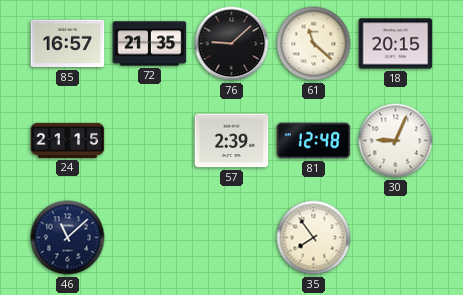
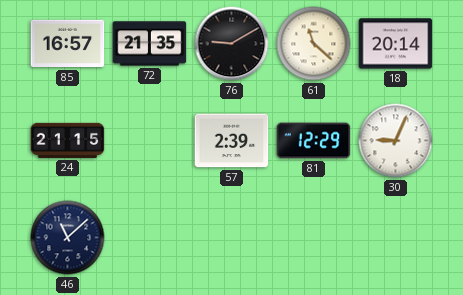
76: 9:08 -> 9:10 (232, 44)
18: 20:15 -> 20:14 (396, 44)
81: 12:48 -> 12:29 (314, 141)
35: 7:54 -> none (314, 238)
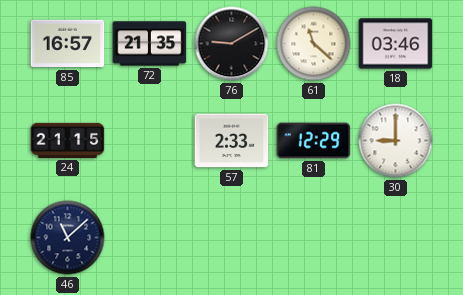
18: 20:14 -> 03:46 (396, 44)
57: 2:39 -> 2:33 (232, 141)
30: 9:04 -> 9:00 (396, 141)
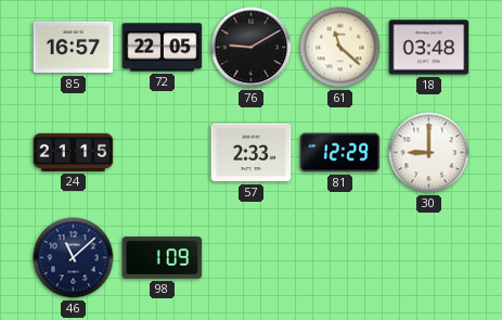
72: 21:35 -> 22:05 (163, 48)
18: 03:46 -> 03:48 (429, 48)
98: none -> 1:09 (163, 258)
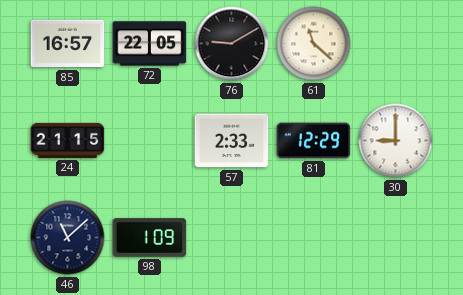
18: 03:48 -> none (429, 48)
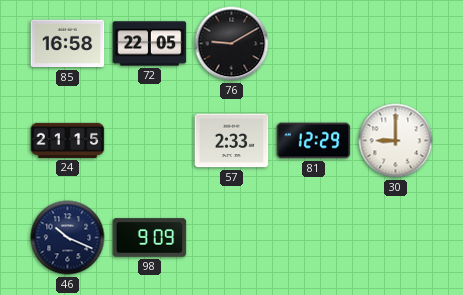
85: 16:57 -> 16:58 (68, 44)
61: 11:22 -> none (314, 44)
46: 11:08 -> 10:19 (68, 238)
98: 1:09 -> 9:09 (150, 238)
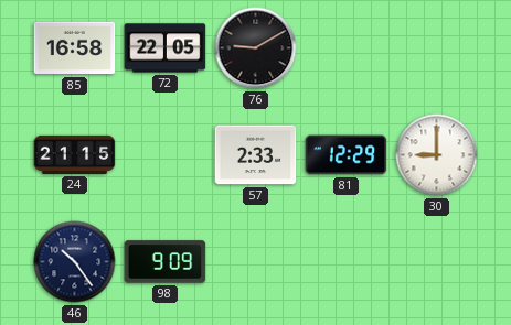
46: 10:19 -> 10:24 (75, 262)
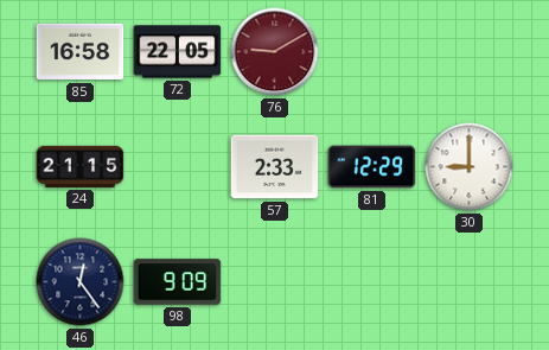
76 dial: black -> burgundy (275, 52)
46: 10:24 -> 12:24 (81, 282)
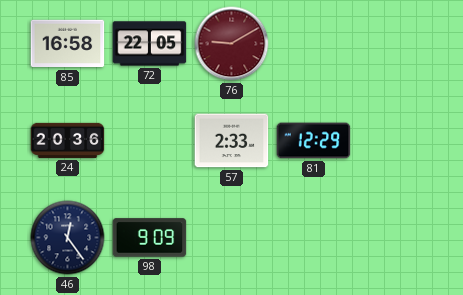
24: 21:15 -> 20:36 (68, 140)
30: 9:00 -> none (470, 167)
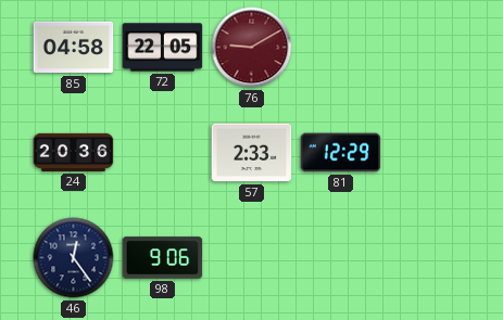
85: 16:58 -> 04:58 (74, 48)
98: 9:09 -> 9:06 (163, 258)
